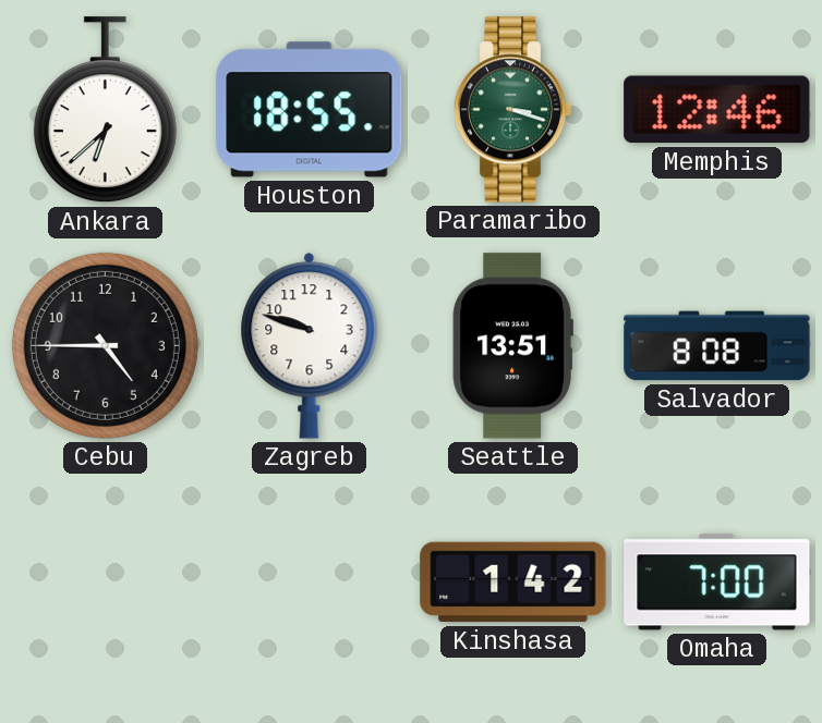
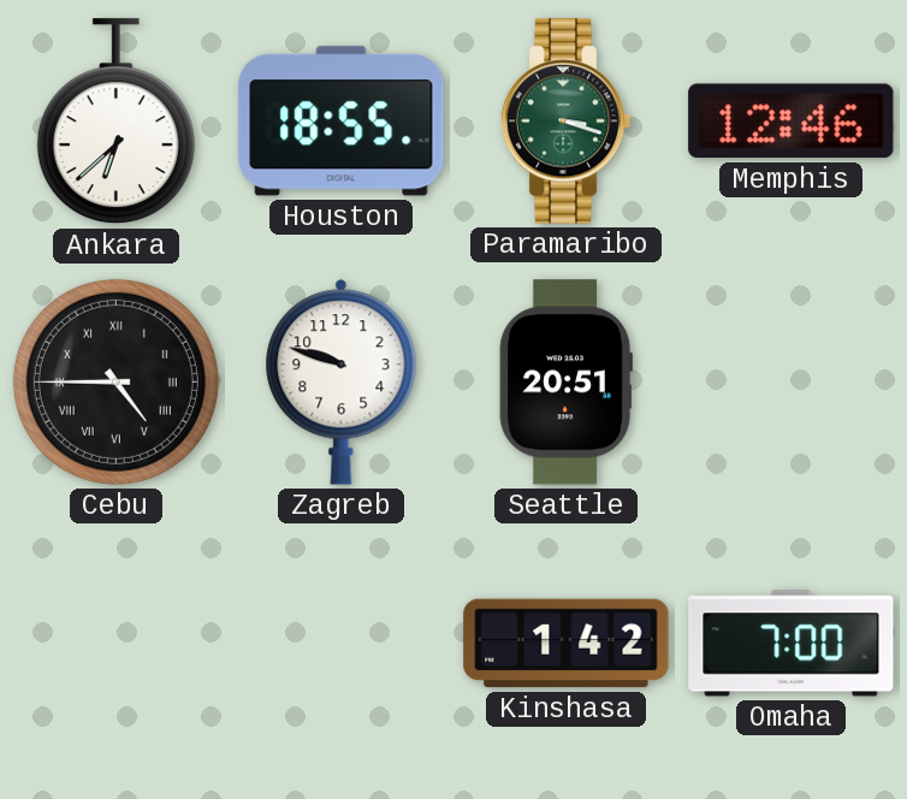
Cebu numerals: Arabic -> Roman (115, 381)
Seattle: 13:51 -> 20:51 (565, 383)
Salvador: 8:08 -> none (717, 346)
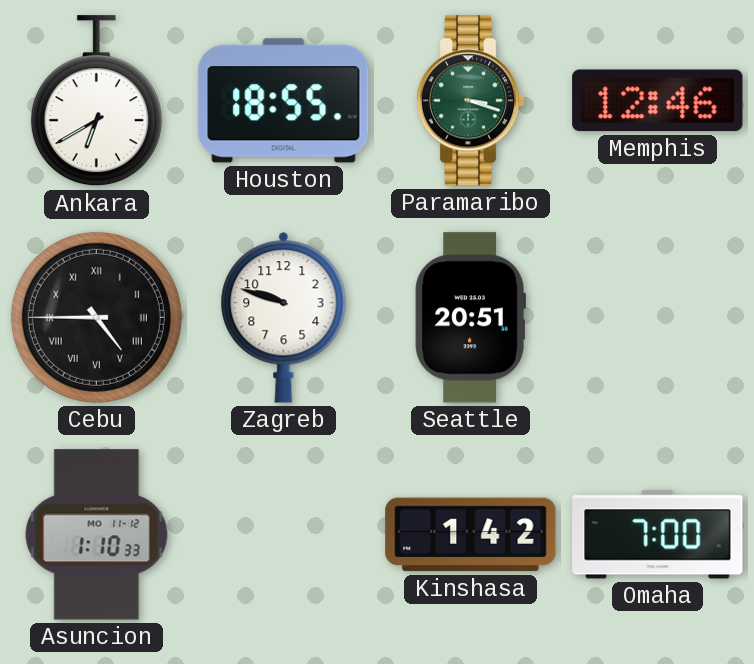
Ankara: 6:38 -> 6:40 (96, 101)
Asuncion: none -> 1:10 (97, 535)
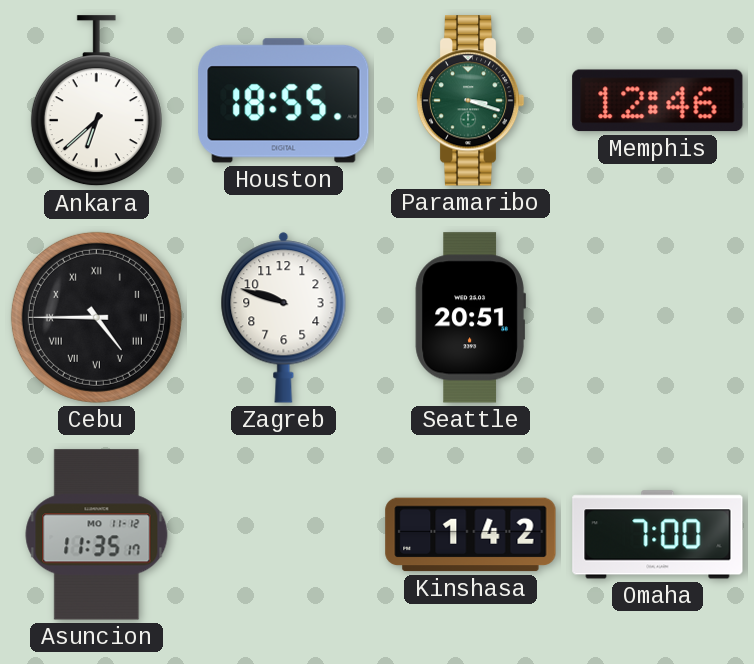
Ankara: 6:40 -> 6:38 (96, 101)
Asuncion: 1:10 -> 11:35 (97, 535)
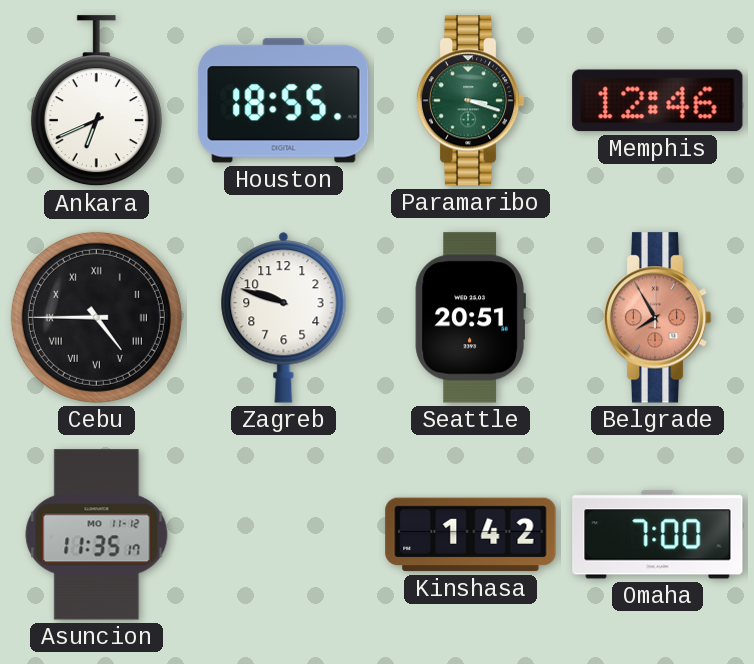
Ankara: 6:38 -> 6:41 (96, 101)
Belgrade: none -> 7:55 (657, 318)
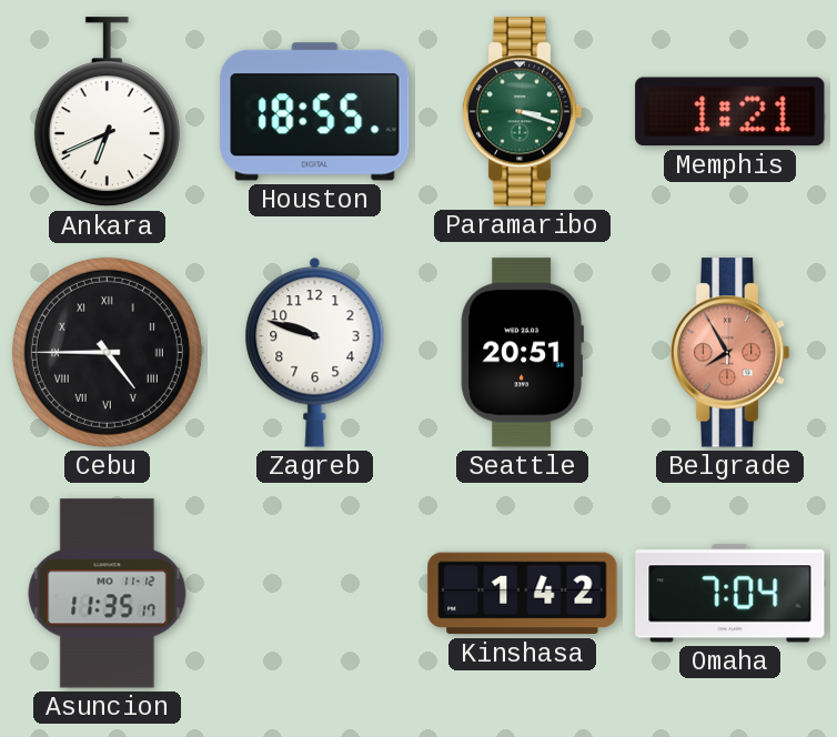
Memphis: 12:46 -> 1:21 (730, 112)
Omaha: 7:00 -> 7:04 (730, 594)
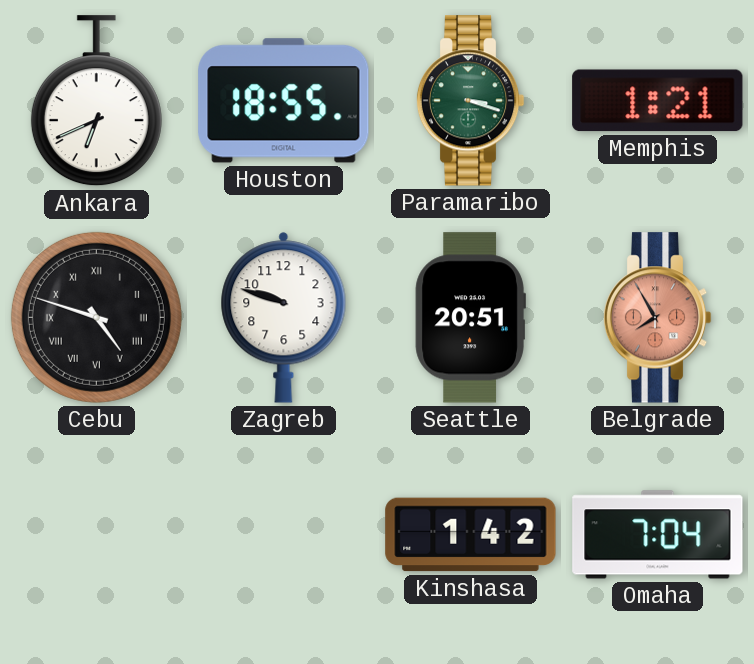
Cebu: 4:45 -> 4:48 (96, 317)
Asuncion: 11:35 -> none (108, 594)
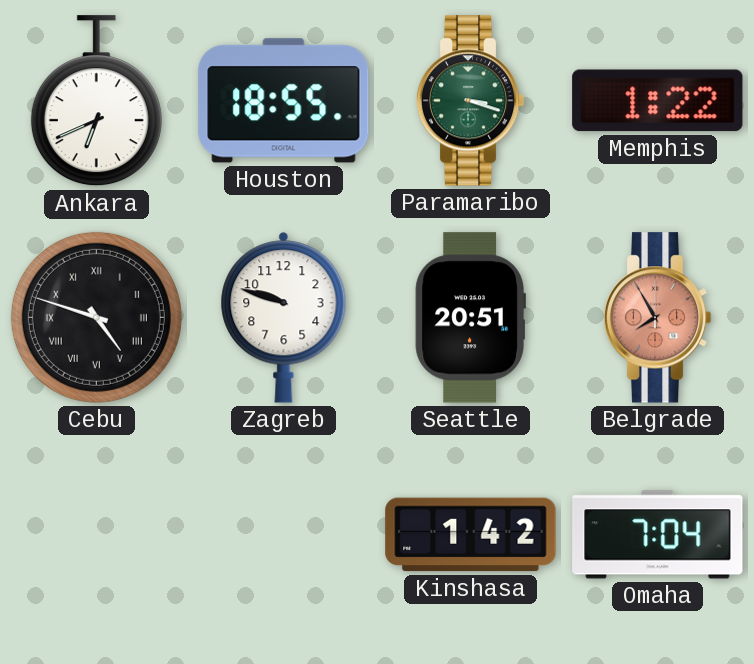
Memphis: 1:21 -> 1:22 (658, 101)
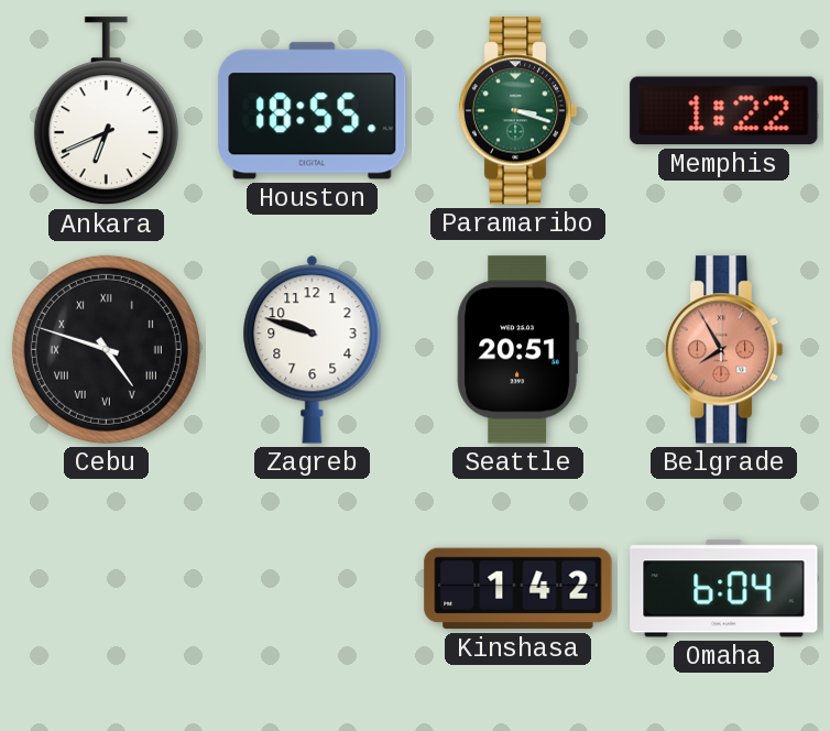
Omaha: 7:04 -> 6:04 (724, 589)
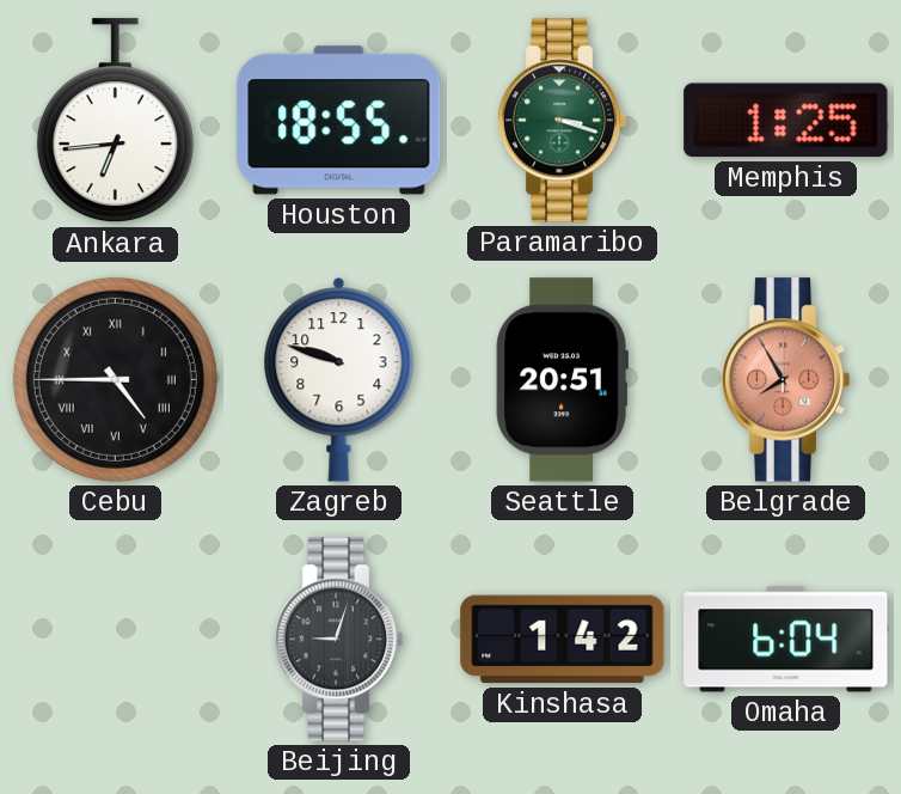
Ankara: 6:41 -> 6:44 (115, 121)
Memphis: 1:22 -> 1:25 (786, 121)
Cebu: 4:48 -> 4:45 (115, 379)
Beijing: none -> 9:03 (338, 640)
